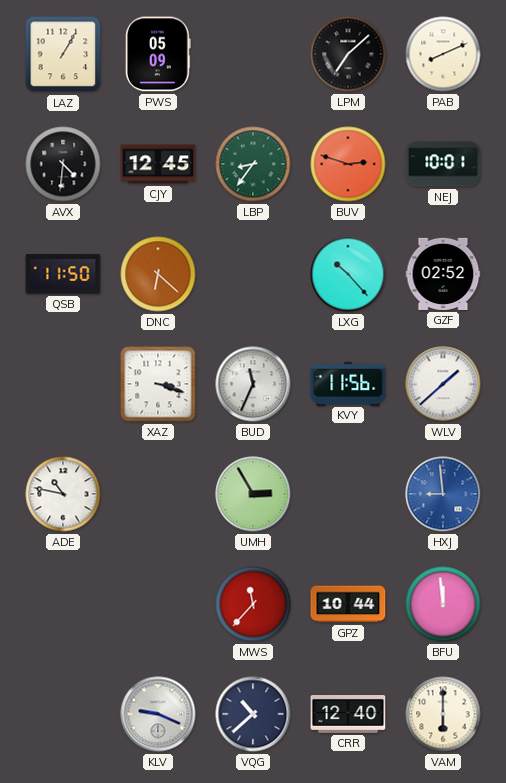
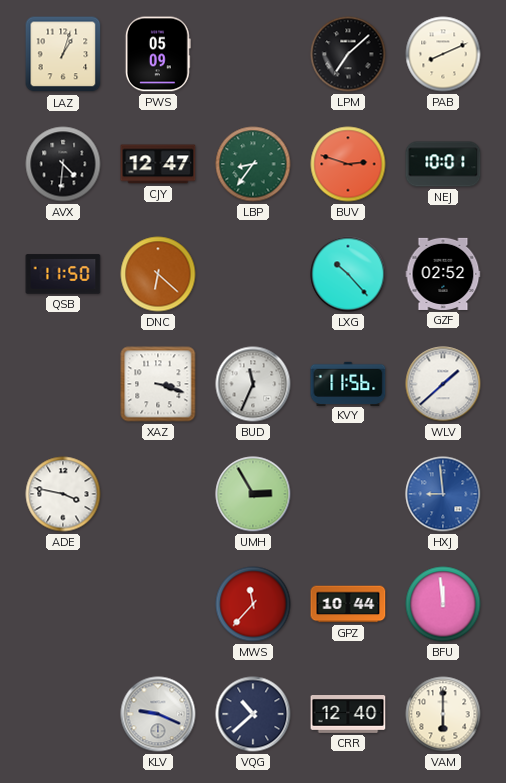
LAZ: 1:05 -> 1:03 (63, 54)
CJY: 12:45 -> 12:47 (158, 164)
ADE: 10:47 -> 3:47 (63, 494)
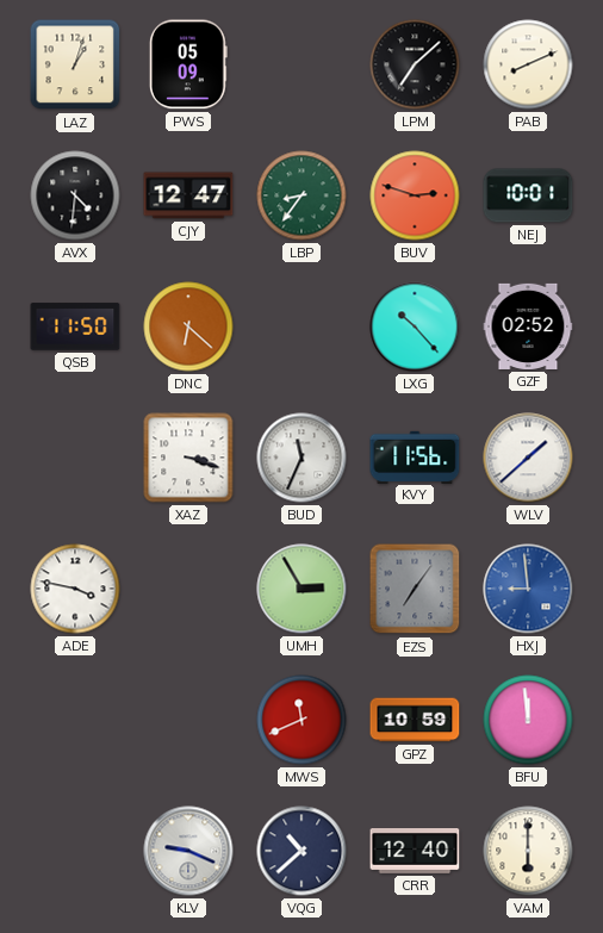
EZS: none -> 7:06 (415, 589)
MWS: 11:37 -> 11:41 (301, 720)
GPZ: 10:44 -> 10:59 (415, 720)
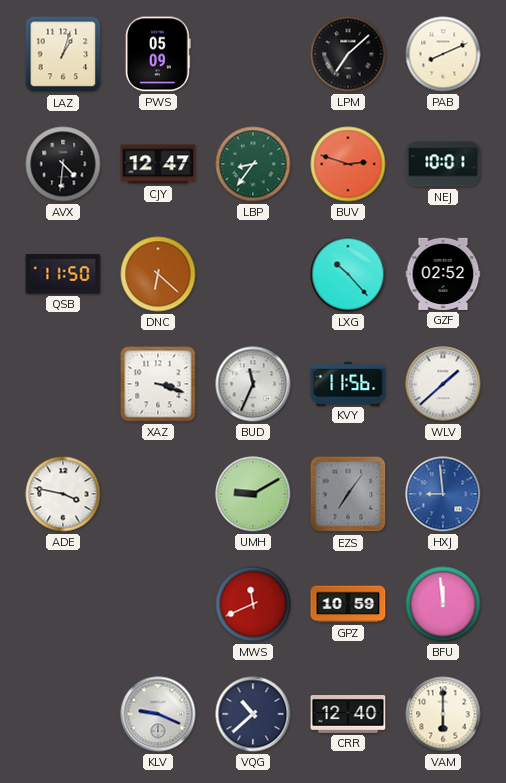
UMH: 2:55 -> 9:10 (253, 494)
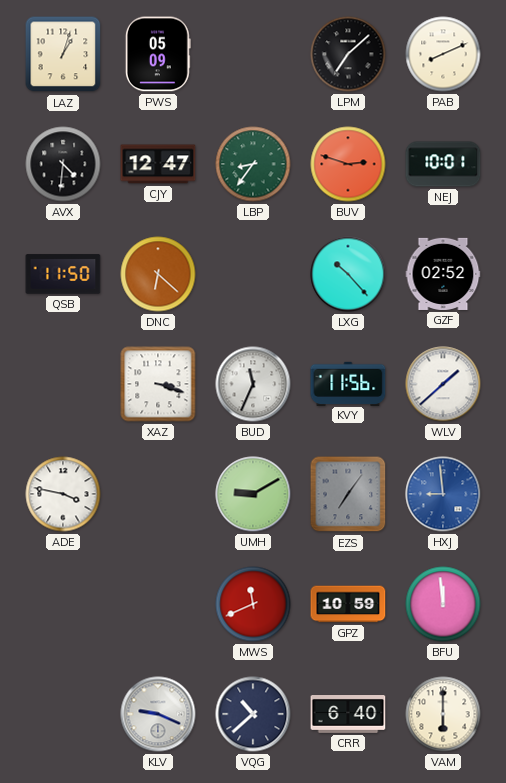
CRR: 12:40 -> 6:40 (348, 715)
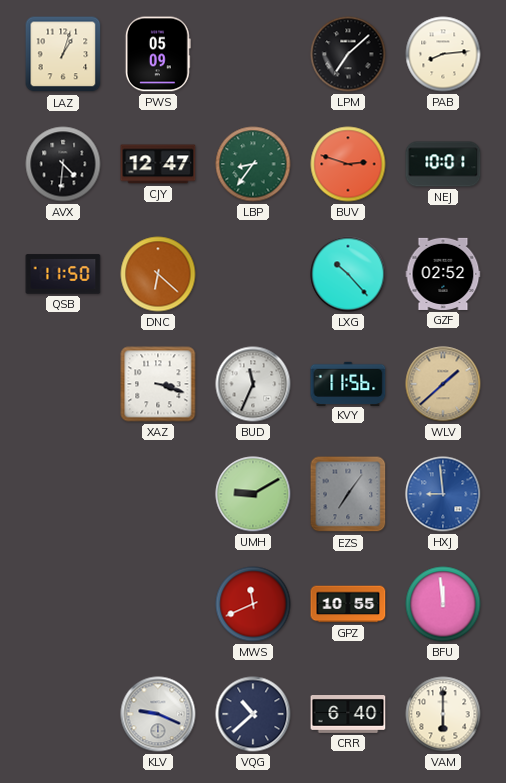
PAB: 8:11 -> 8:14 (443, 54)
WLV dial: white -> champagne (443, 384)
ADE: 3:47 -> none (63, 494)
GPZ: 10:59 -> 10:55 (348, 604)
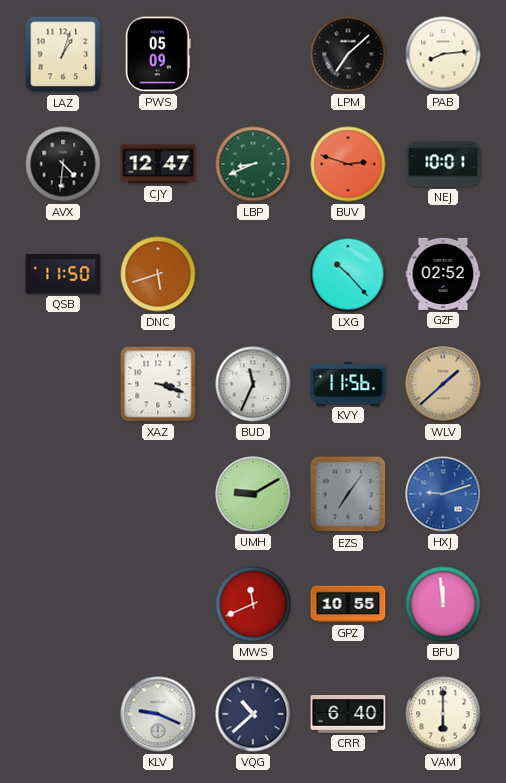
LBP: 8:36 -> 8:41 (253, 164)
DNC: 6:22 -> 5:42 (158, 274)
HXJ: 8:59 -> 9:12 (443, 494)
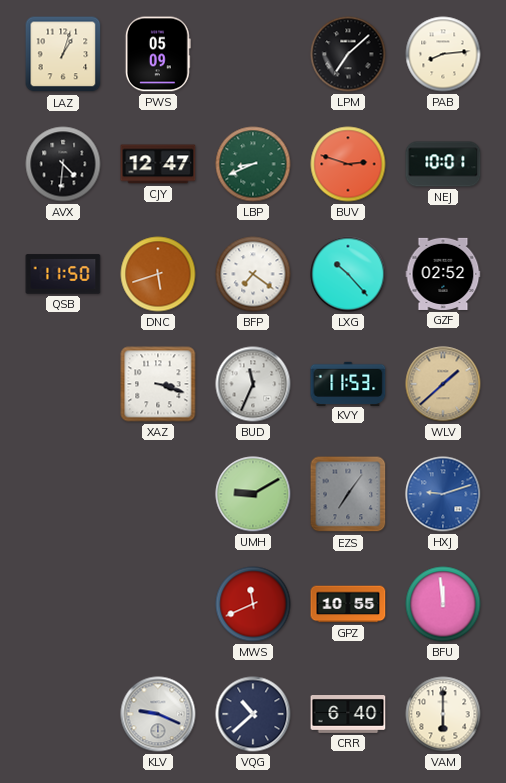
BFP: none -> 7:21 (253, 274)
KVY: 11:56 -> 11:53 (348, 383)
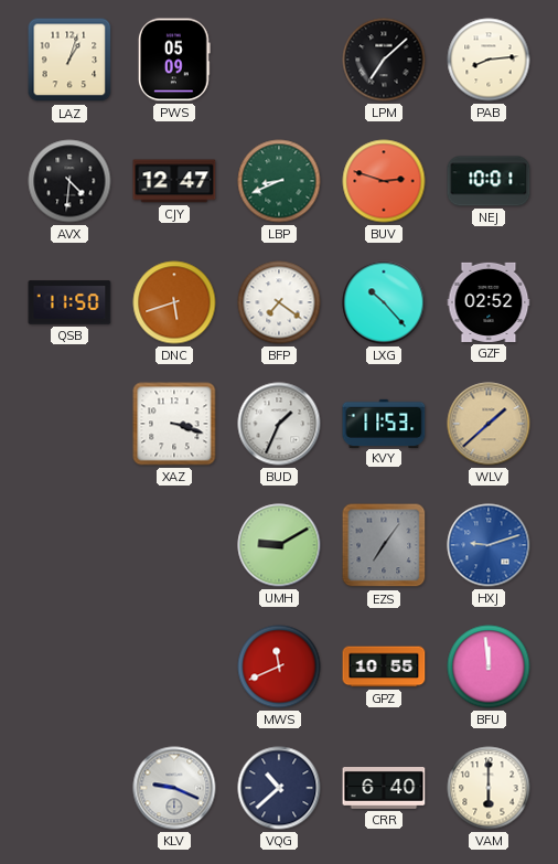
BUD: 11:34 -> 1:34 (279, 424)
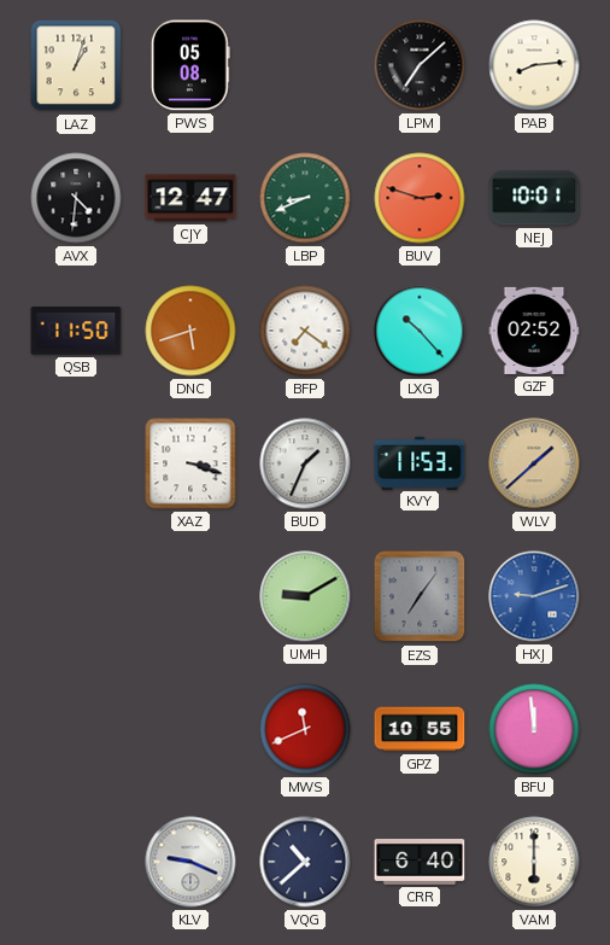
PWS: 05:09 -> 05:08 (190, 65)
